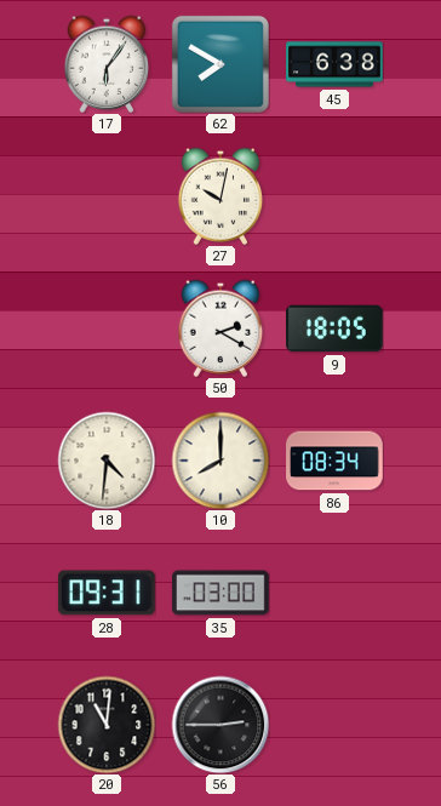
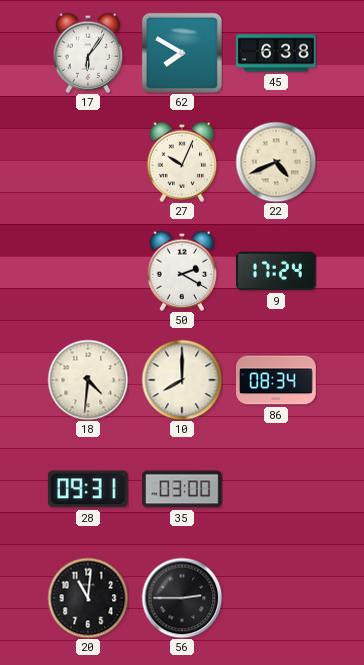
27: 10:02 -> 10:04 (182, 162)
22: none -> 4:41 (276, 162)
9: 18:05 -> 17:24 (277, 271)
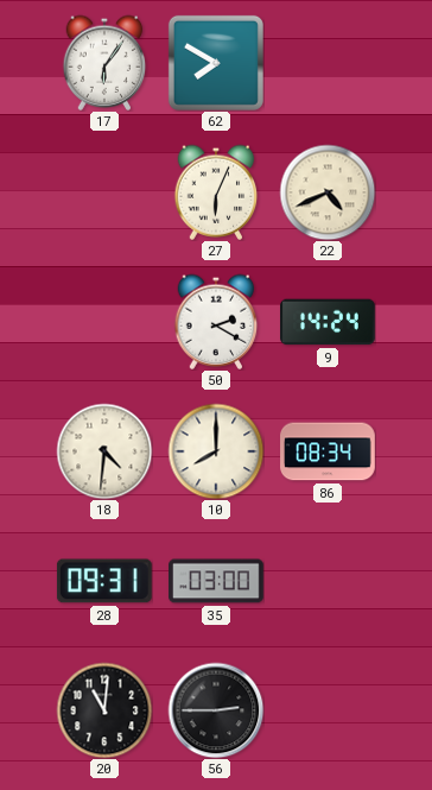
45: 6:38 -> none (276, 53)
27: 10:04 -> 6:04 (216, 192)
9: 17:24 -> 14:24 (329, 322)
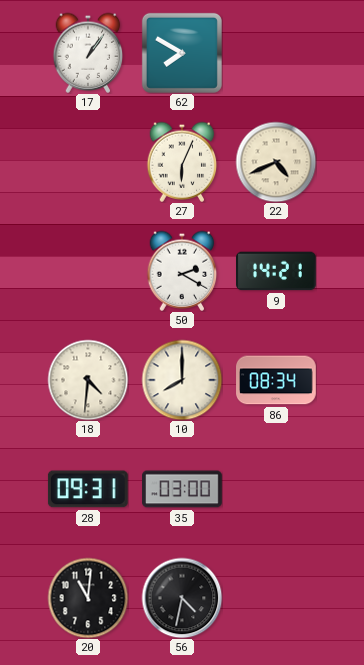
17: 6:06 -> 1:06 (88, 53)
9: 14:24 -> 14:21 (277, 271)
56: 2:45 -> 4:32 (182, 598)
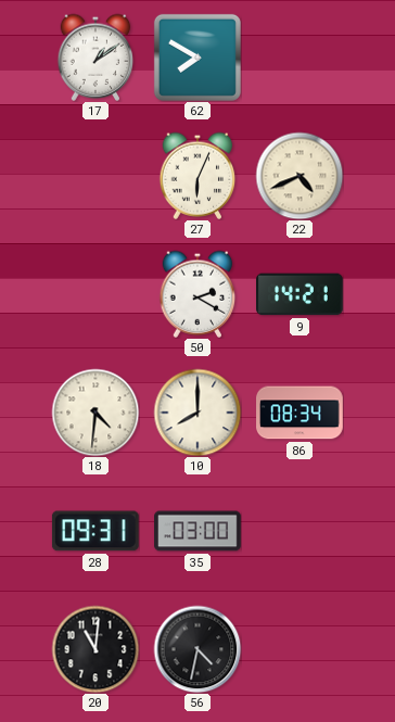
17: 1:06 -> 1:09 (95, 58)
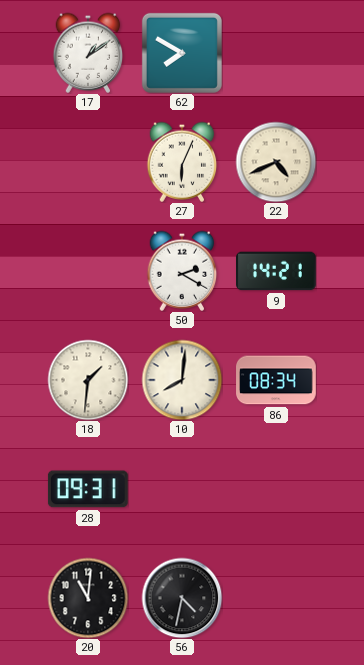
18: 4:31 -> 1:31 (88, 380)
10: 8:00 -> 8:01 (182, 380)
35: 03:00 -> none (197, 531)
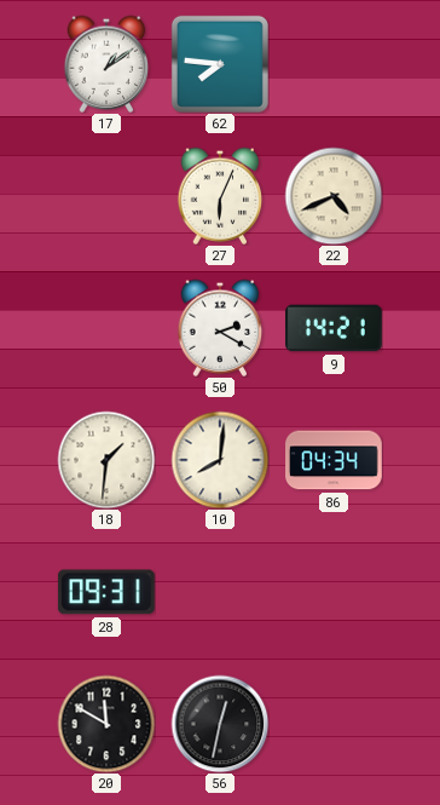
62: 7:50 -> 7:46 (220, 64)
86: 08:34 -> 04:34 (334, 460)
20: 11:01 -> 11:50 (106, 724)
56: 4:32 -> 12:32 (220, 724)
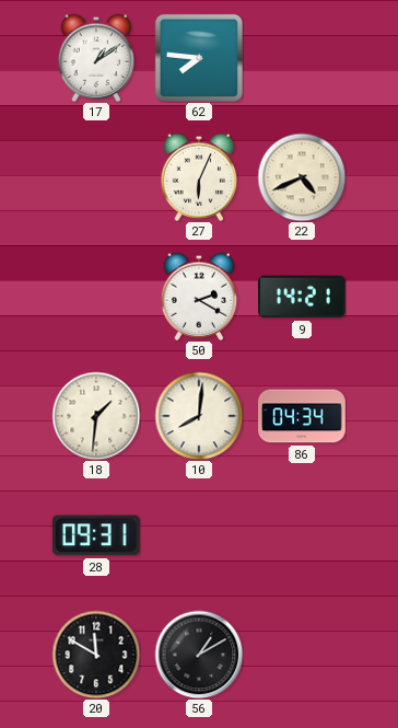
56: 12:32 -> 1:10 (199, 655)
